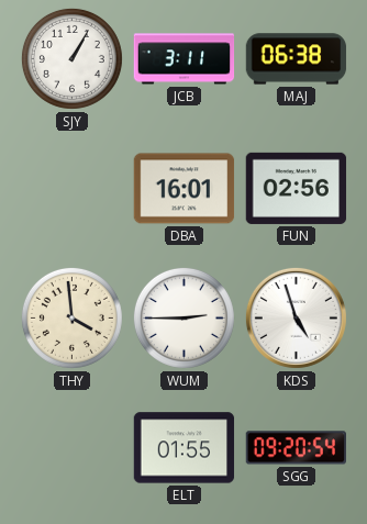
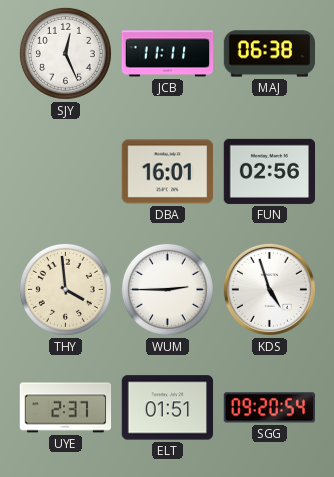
SJY: 1:05 -> 12:26 (65, 53)
JCB: 3:11 -> 11:11 (168, 54)
UYE: none -> 2:37 (66, 408)
ELT: 01:55 -> 01:51 (168, 408)
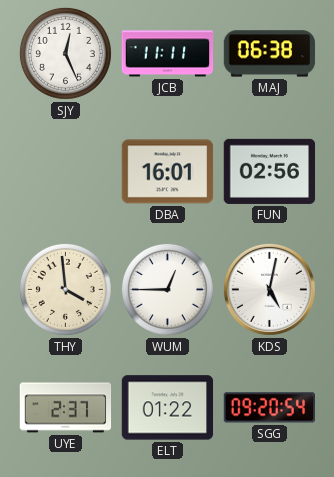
WUM: 2:45 -> 12:45 (167, 289)
KDS: 4:57 -> 5:02 (269, 289)
ELT: 01:51 -> 01:22 (168, 408)
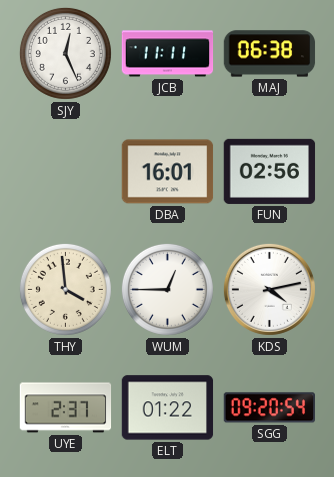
KDS: 5:02 -> 4:13 (269, 289)
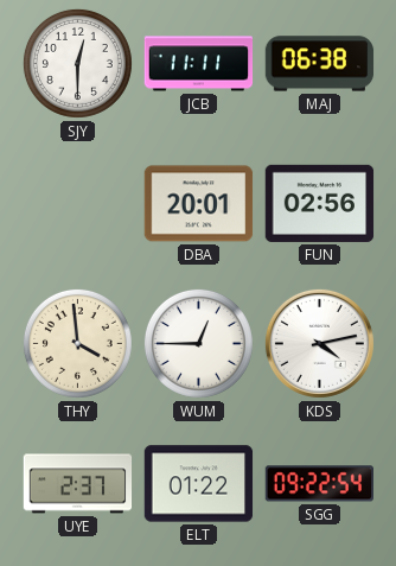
SJY: 12:26 -> 12:30 (77, 63)
DBA: 16:01 -> 20:01 (199, 204)
SGG: 09:20 -> 09:22 (319, 484)
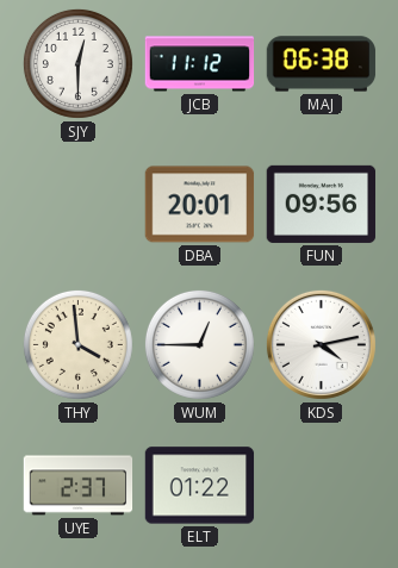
JCB: 11:11 -> 11:12 (200, 64)
FUN: 02:56 -> 09:56 (322, 204)
SGG: 09:22 -> none (319, 484)
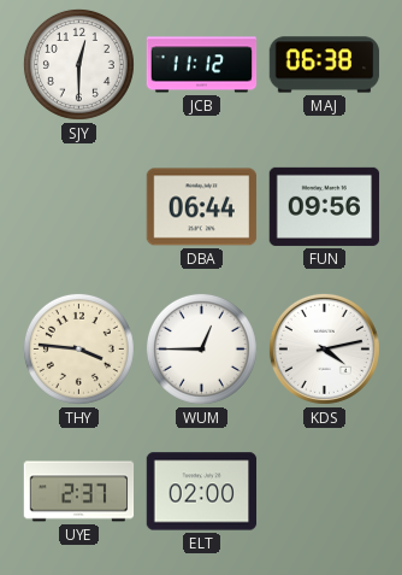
DBA: 20:01 -> 06:44 (202, 207)
THY: 3:59 -> 3:46 (78, 348)
ELT: 01:22 -> 02:00 (202, 492)
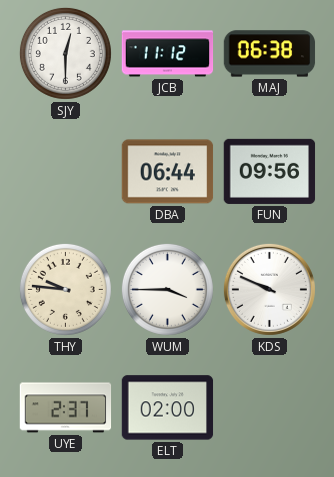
THY: 3:46 -> 9:46 (65, 289)
WUM: 12:45 -> 3:45 (167, 289)
KDS: 4:13 -> 9:49 (269, 289)
